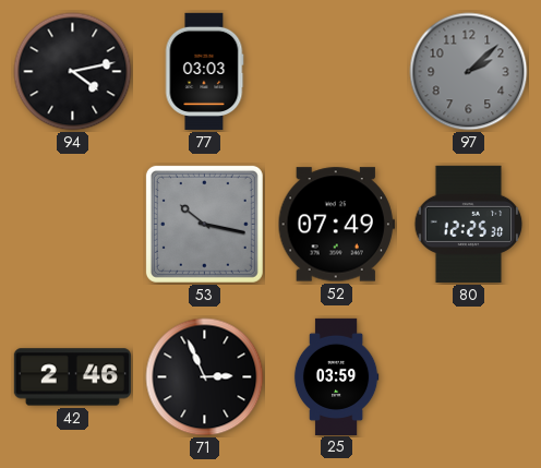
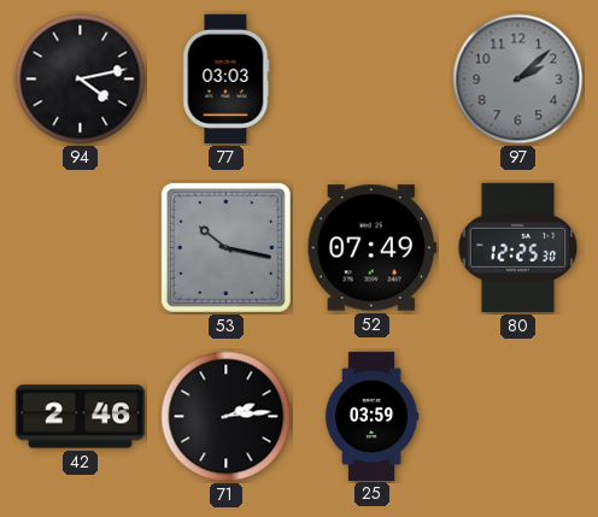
71: 2:56 -> 2:14 (227, 417)
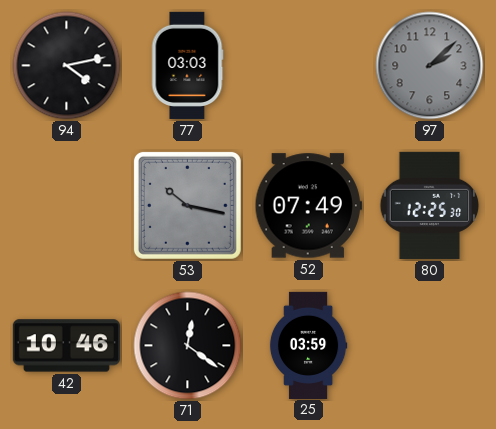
42: 2:46 -> 10:46 (66, 346)
71: 2:14 -> 12:21 (188, 346)
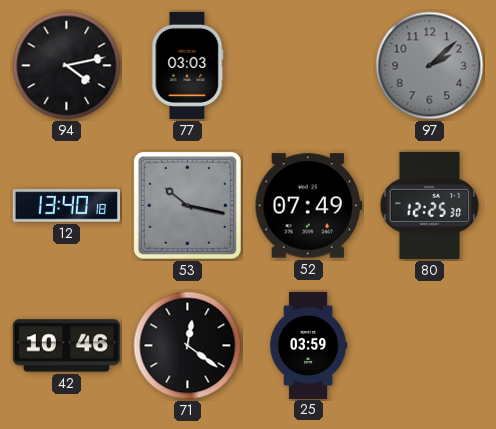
12: none -> 13:40 (66, 206)
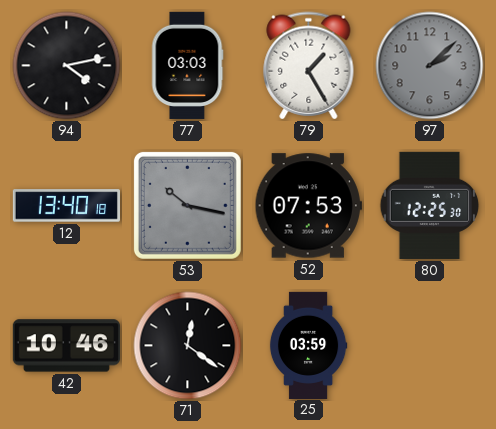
79: none -> 1:25 (309, 66)
52: 07:49 -> 07:53 (308, 206)
